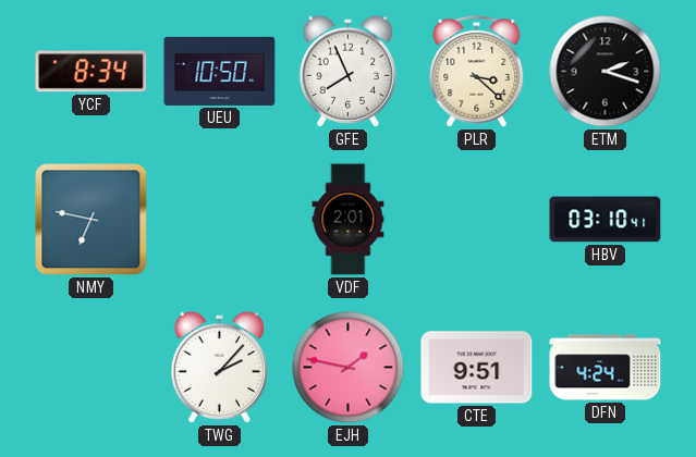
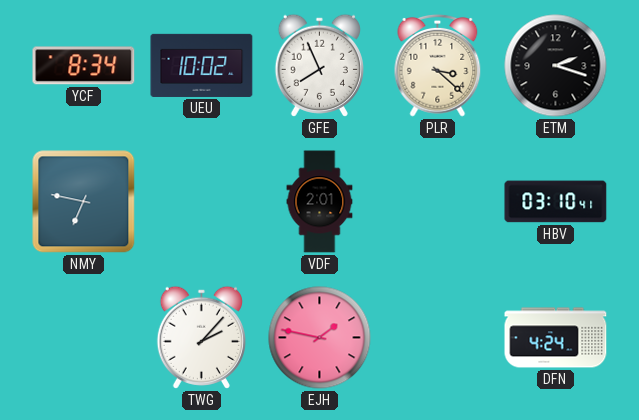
UEU: 10:50 -> 10:02 (202, 65)
CTE: 9:51 -> none (477, 368)
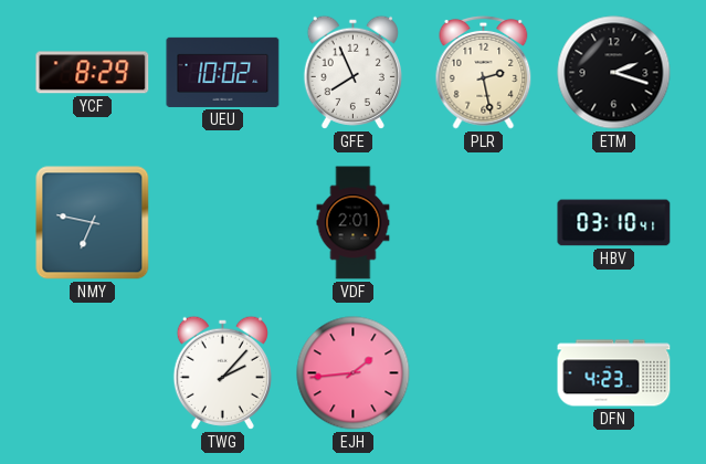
YCF: 8:34 -> 8:29 (93, 73)
PLR: 3:22 -> 2:28 (484, 72)
EJH: 1:47 -> 1:44 (354, 373)
DFN: 4:24 -> 4:23 (614, 373)
